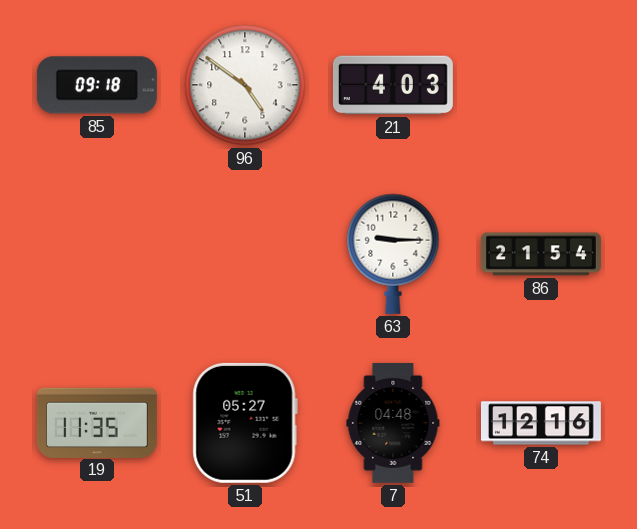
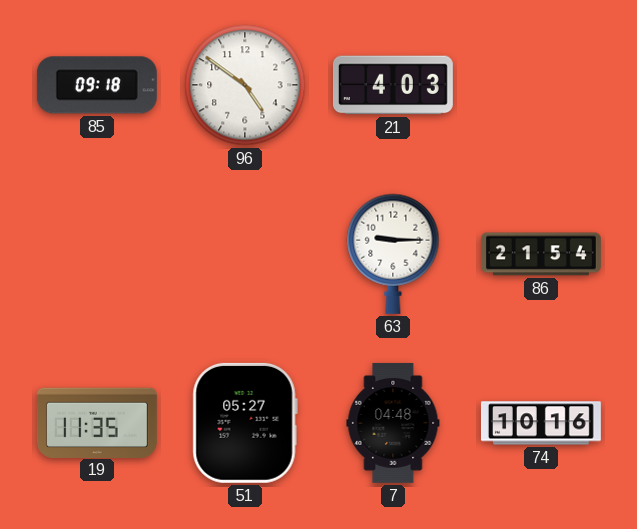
74: 12:16 -> 10:16 (541, 423)
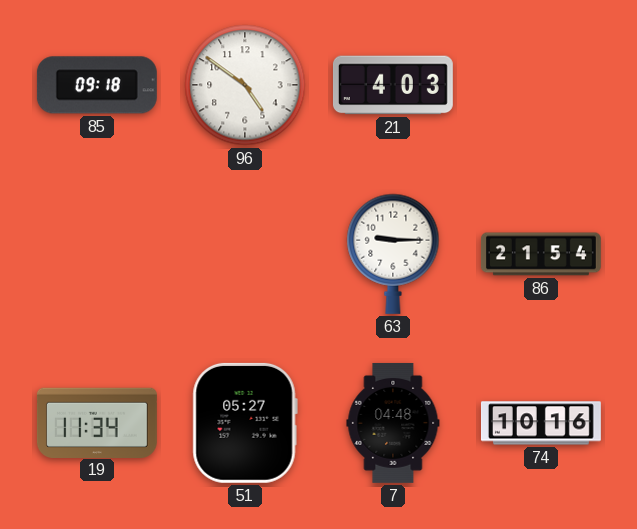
19: 11:35 -> 11:34 (97, 422)
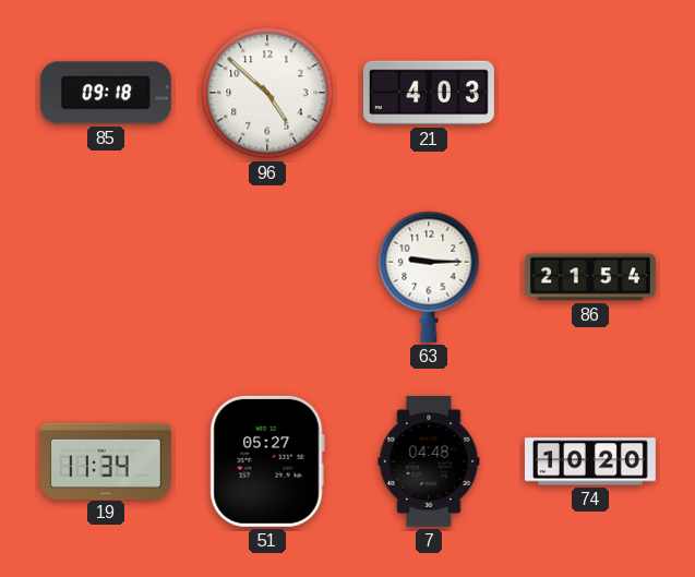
96: 4:51 -> 4:52 (267, 93)
74: 10:16 -> 10:20 (590, 461)
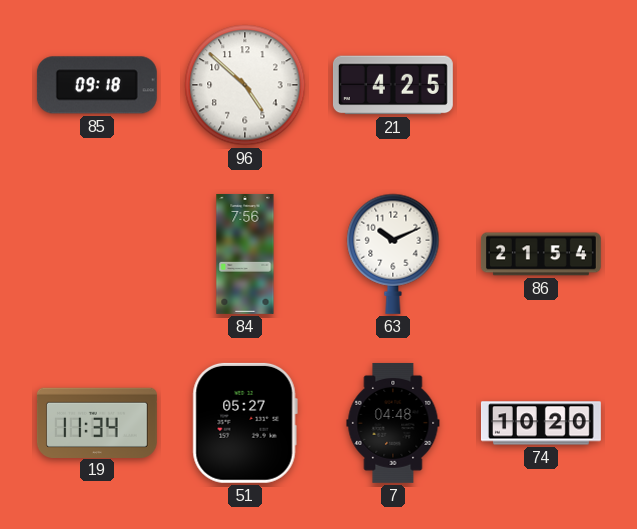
21: 4:03 -> 4:25 (393, 85)
84: none -> 7:56 (245, 254)
63: 9:15 -> 10:11 (393, 254)
